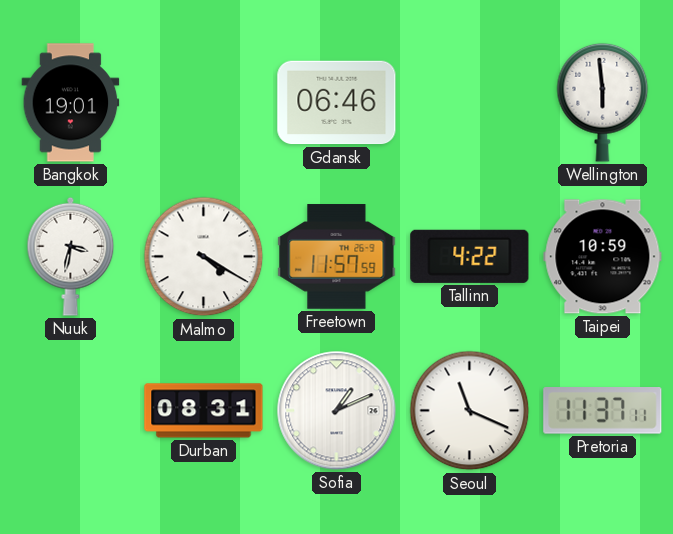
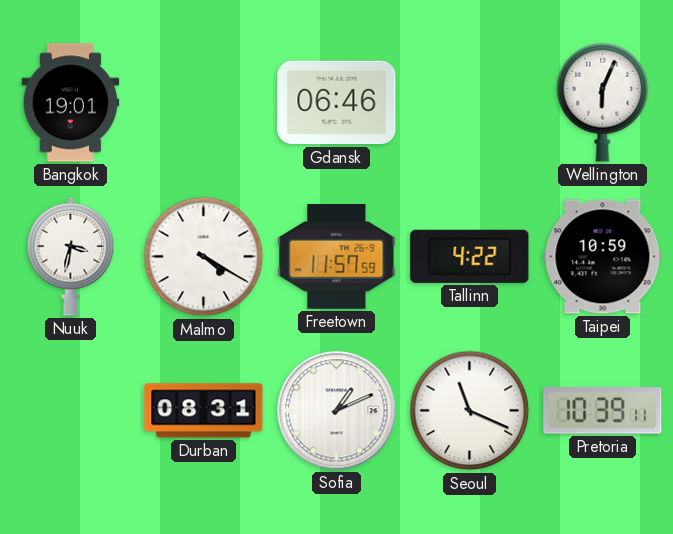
Wellington: 5:59 -> 6:04 (603, 102)
Pretoria: 11:37 -> 10:39 (603, 411)
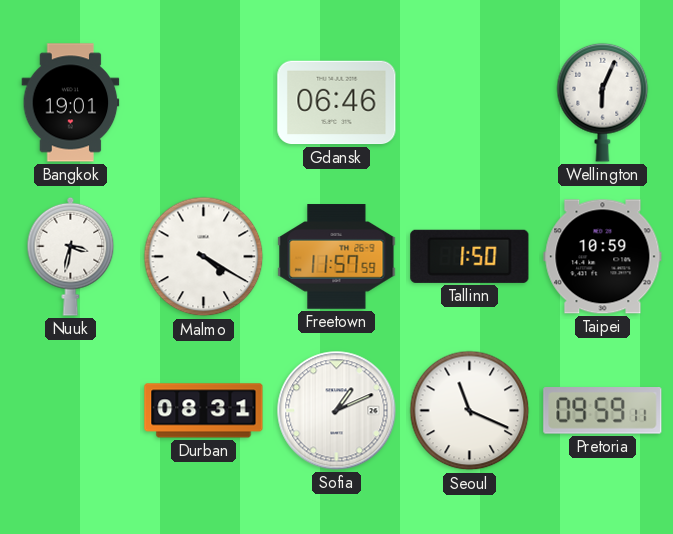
Tallinn: 4:22 -> 1:50 (470, 256)
Pretoria: 10:39 -> 09:59 (603, 411)
